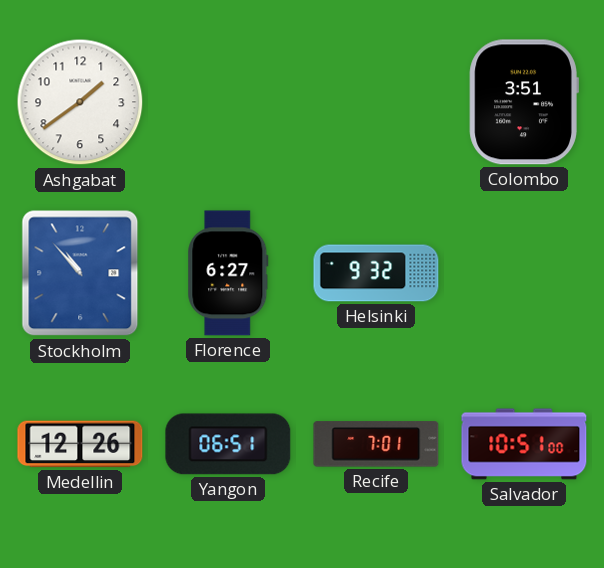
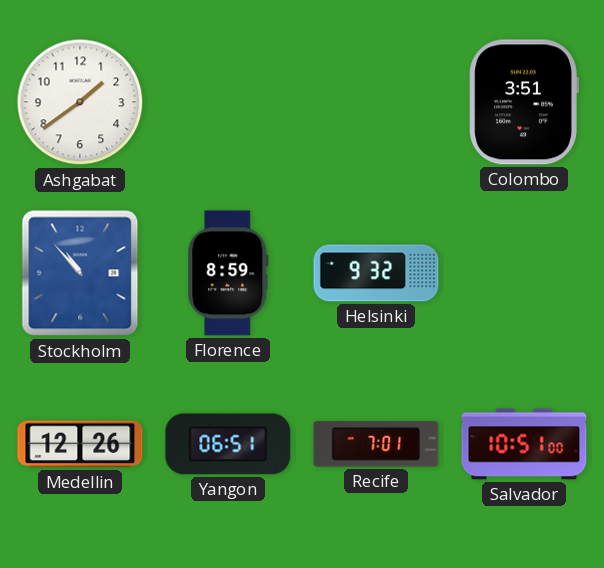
Florence: 6:27 -> 8:59 (228, 273)
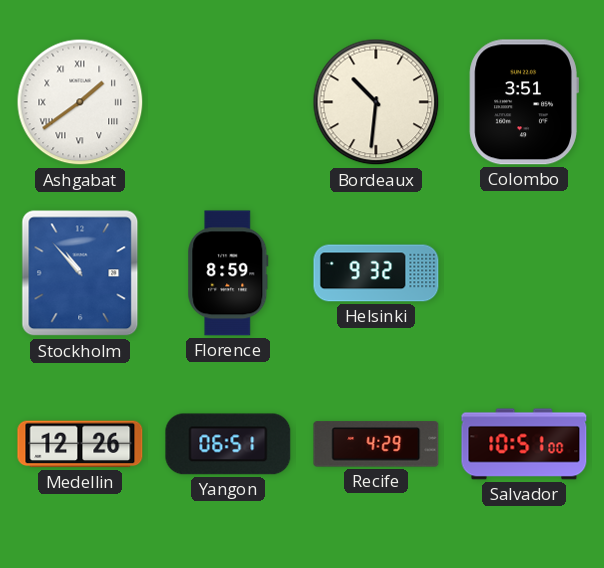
Ashgabat numerals: Arabic -> Roman (80, 102)
Bordeaux: none -> 10:31 (376, 102)
Recife: 7:01 -> 4:29 (376, 444)
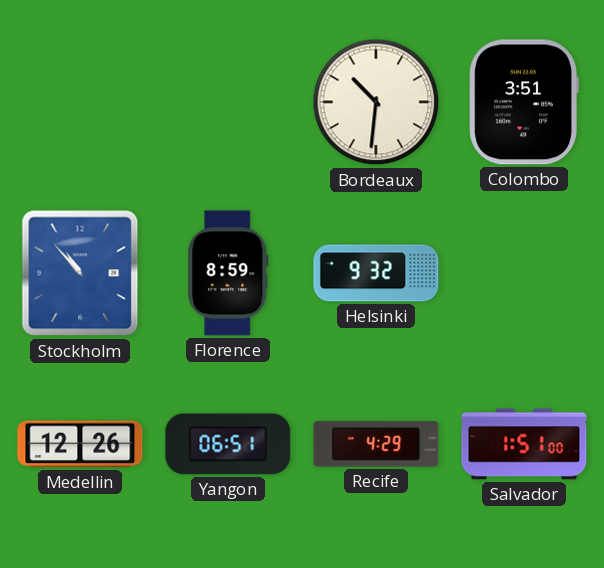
Ashgabat: 1:39 -> none (80, 102)
Salvador: 10:51 -> 1:51 (524, 444)
